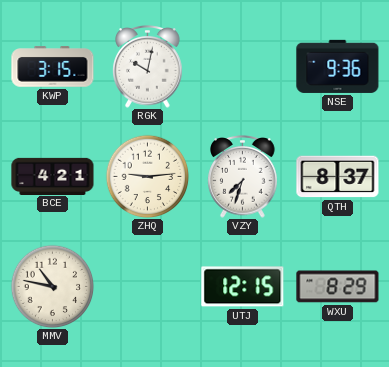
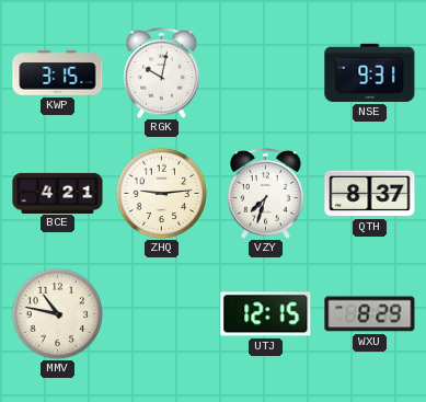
NSE: 9:36 -> 9:31 (370, 72)
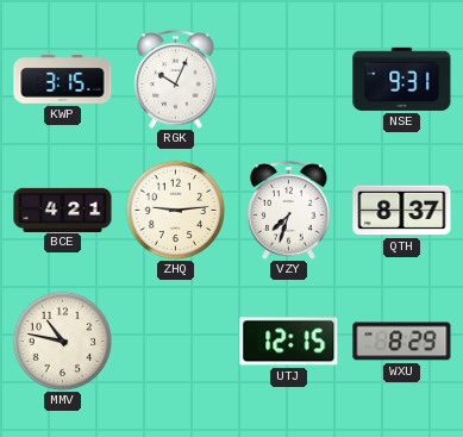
RGK: 10:02 -> 10:04 (176, 80)
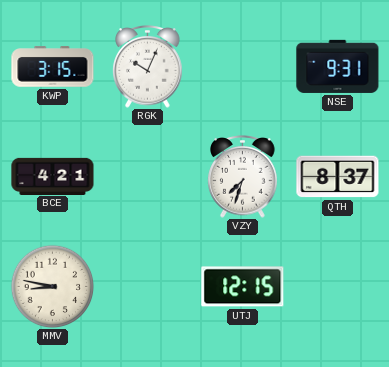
ZHQ: 9:14 -> none (175, 210)
MMV: 10:47 -> 8:47 (52, 286)
WXU: 8:29 -> none (402, 342)
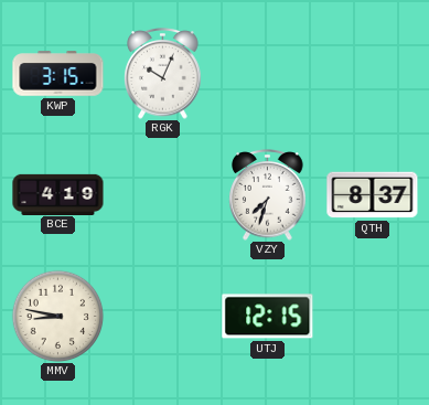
NSE: 9:31 -> none (338, 66)
BCE: 4:21 -> 4:19 (58, 194)
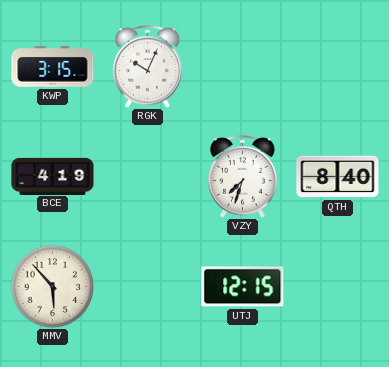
QTH: 8:37 -> 8:40 (338, 177)
MMV: 8:47 -> 5:53 (52, 286)
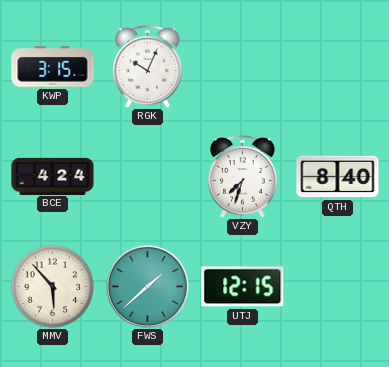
BCE: 4:19 -> 4:24 (53, 176)
FWS: none -> 1:38 (147, 286)
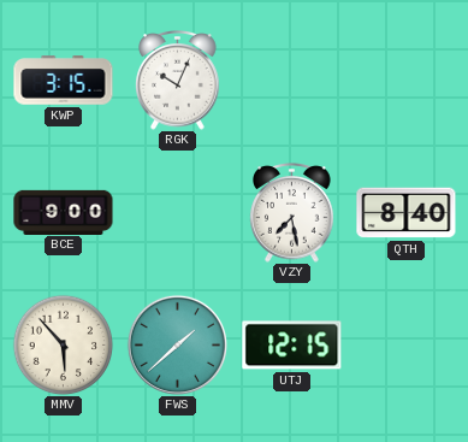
BCE: 4:24 -> 9:00 (64, 212)
VZY: 7:33 -> 7:28 (292, 213)
